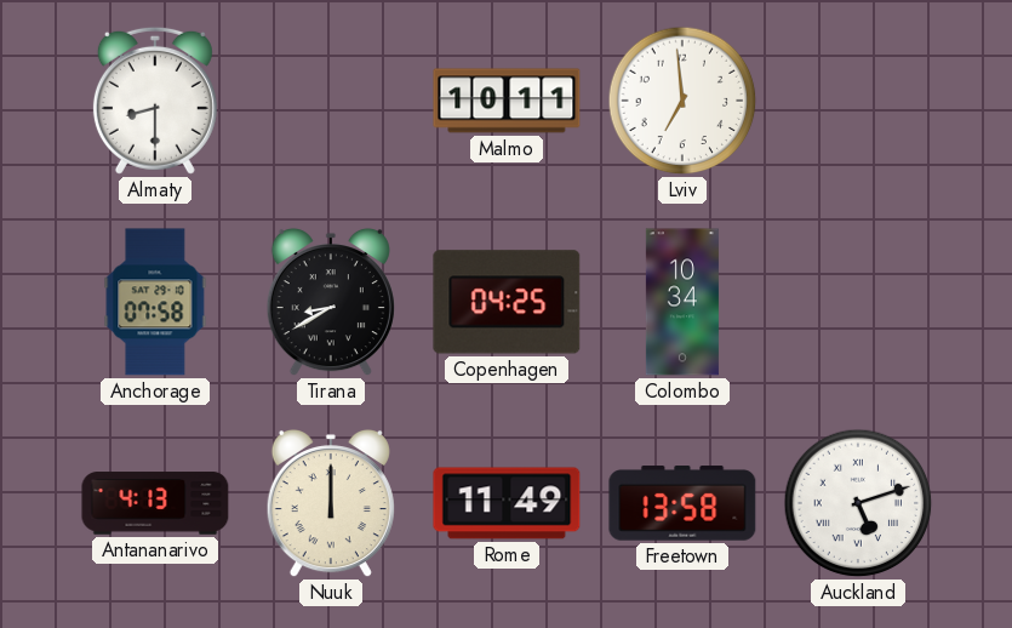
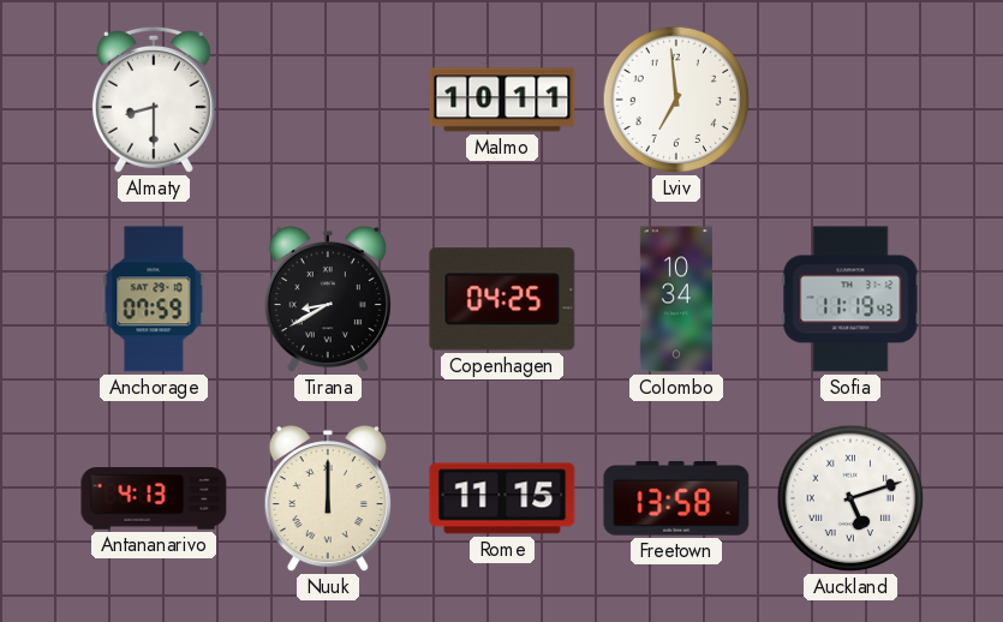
Anchorage: 07:58 -> 07:59 (154, 299)
Sofia: none -> 11:19 (850, 299)
Rome: 11:49 -> 11:15 (502, 498)
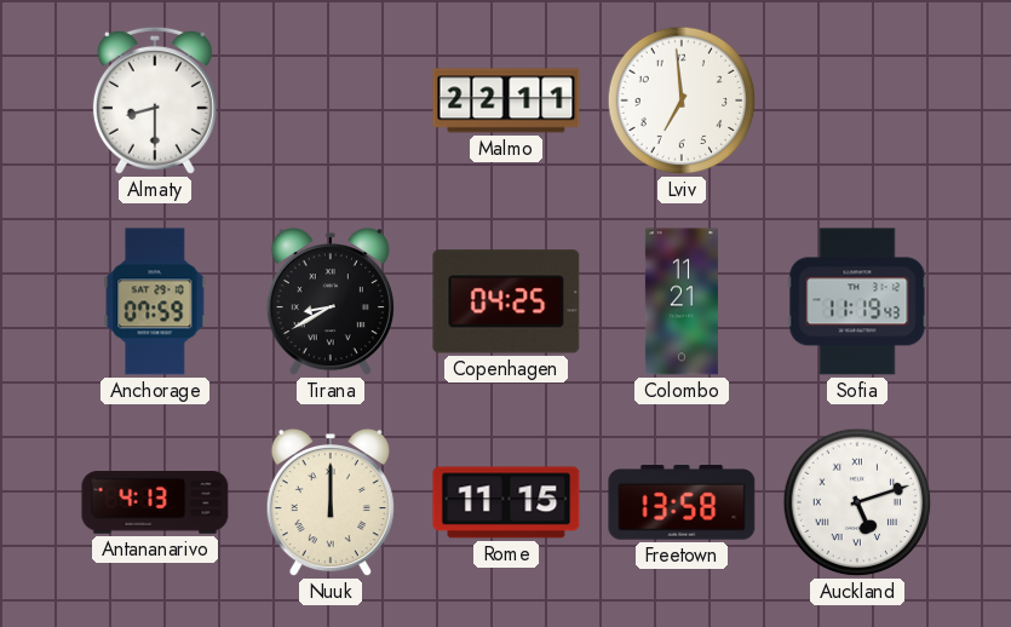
Malmo: 10:11 -> 22:11 (506, 100)
Colombo: 10:34 -> 11:21 (682, 301)
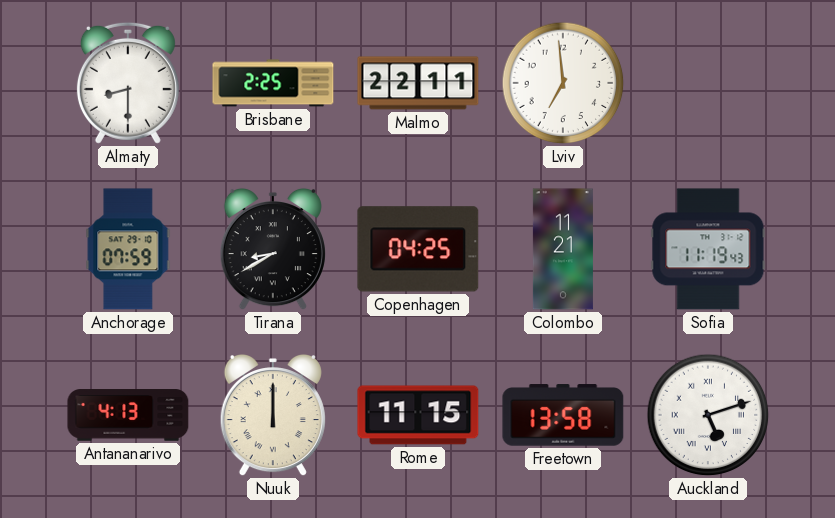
Brisbane: none -> 2:25 (273, 83)
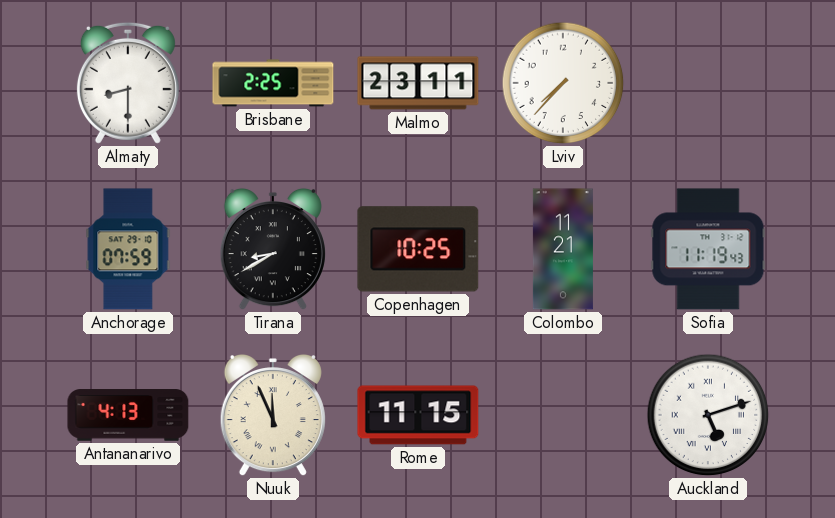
Malmo: 22:11 -> 23:11 (418, 83)
Lviv: 6:59 -> 7:37 (563, 83)
Copenhagen: 04:25 -> 10:25 (418, 249)
Nuuk: 12:00 -> 11:56 (273, 415)
Freetown: 13:58 -> none (563, 415)
